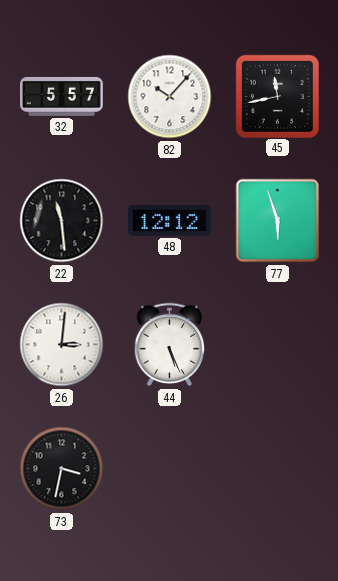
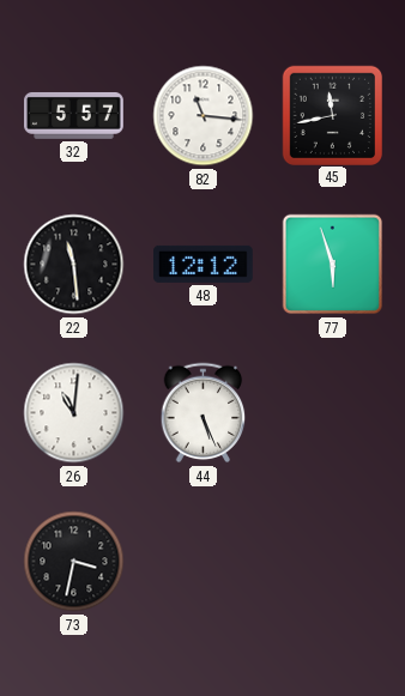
82: 10:07 -> 11:16 (204, 116)
26: 3:01 -> 11:01 (74, 413)
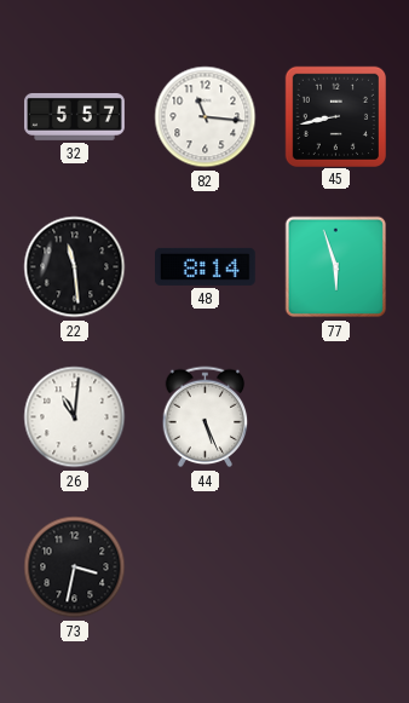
45: 11:43 -> 8:43 (335, 116)
48: 12:12 -> 8:14 (206, 266)
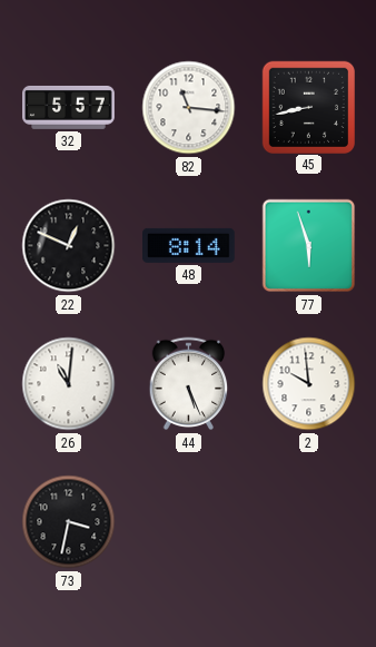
22: 11:29 -> 12:49 (69, 246)
2: none -> 9:59 (309, 384)
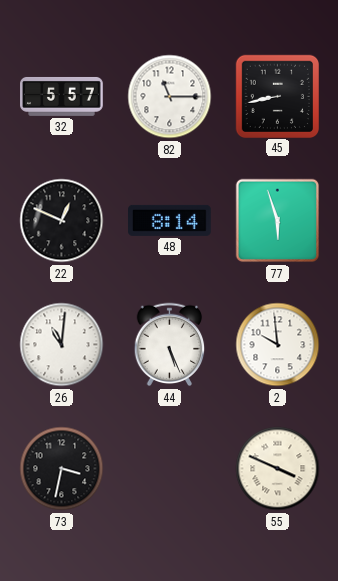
82: 11:16 -> 11:15 (170, 97)
55: none -> 3:49 (278, 469)
